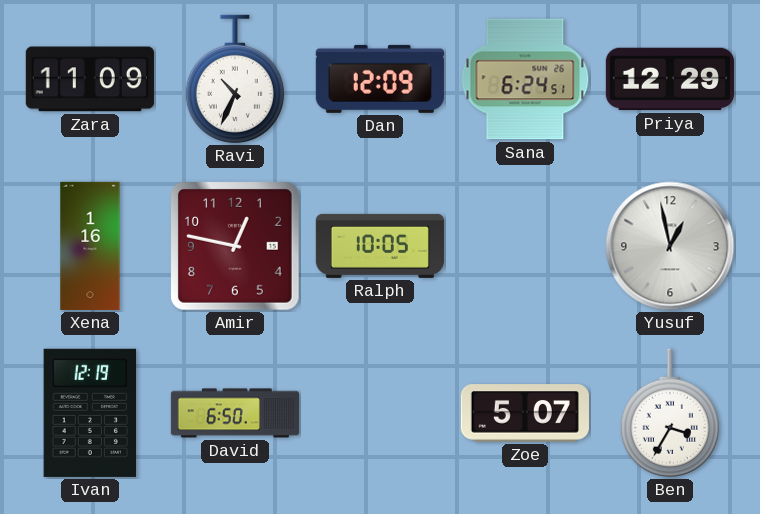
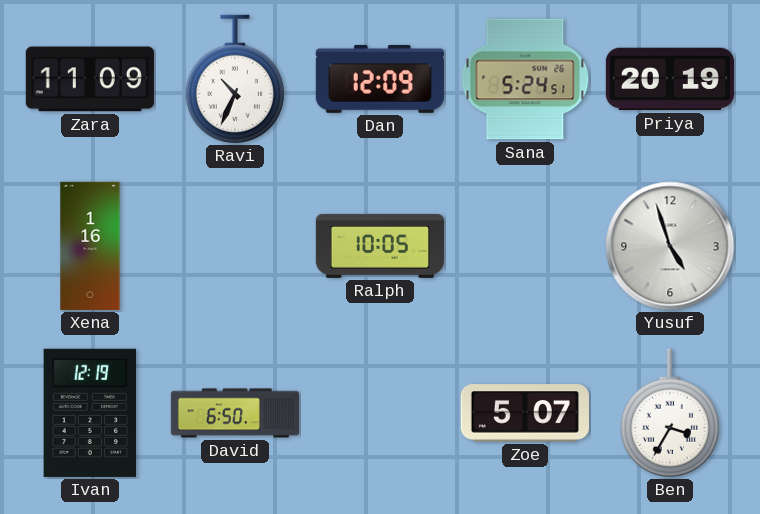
Sana: 6:24 -> 5:24 (525, 79)
Priya: 12:29 -> 20:19 (670, 79)
Amir: 12:47 -> none (235, 246)
Yusuf: 12:58 -> 4:57 (670, 246)
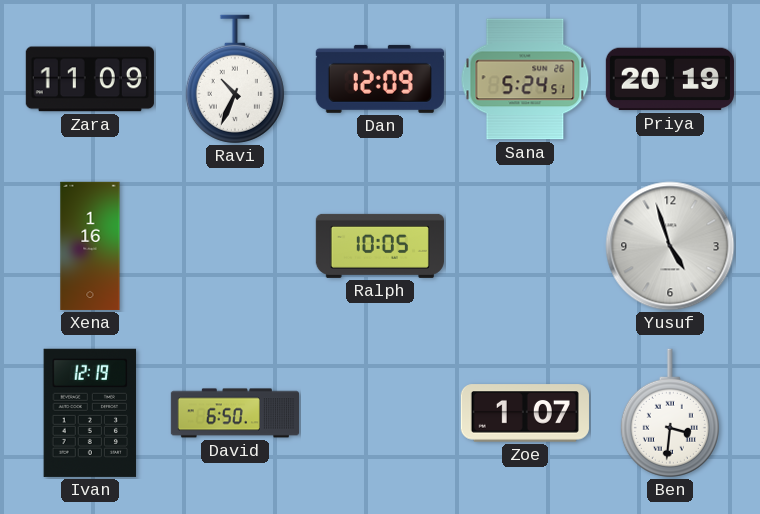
Zoe: 5:07 -> 1:07 (525, 413)
Ben: 3:35 -> 3:31 (670, 413)
